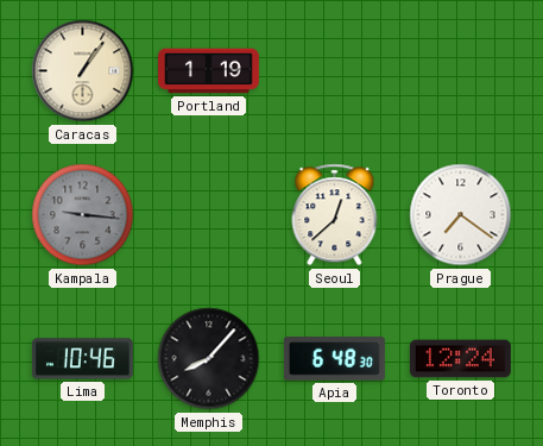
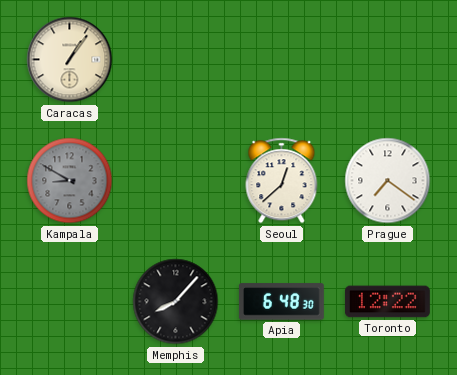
Portland: 1:19 -> none (209, 71)
Kampala: 9:16 -> 8:50 (70, 181)
Lima: 10:46 -> none (82, 359)
Toronto: 12:24 -> 12:22 (388, 302)
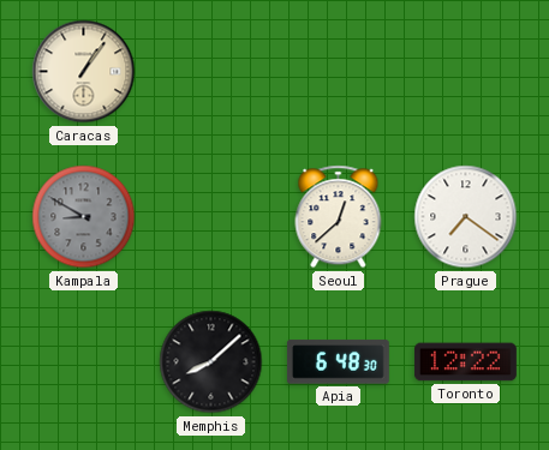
Memphis: 8:07 -> 8:08 (211, 362)
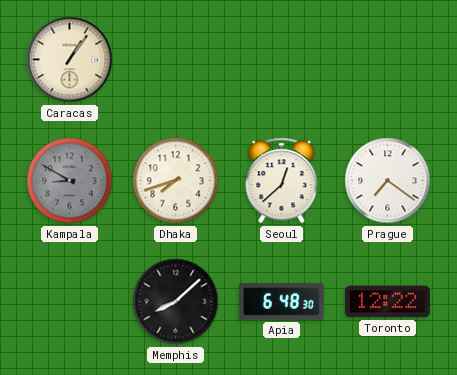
Dhaka: none -> 7:42 (176, 181)
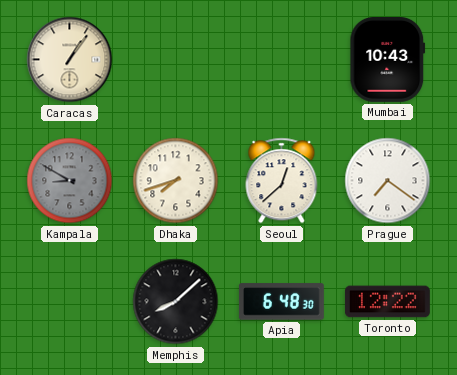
Mumbai: none -> 10:43 (388, 59)
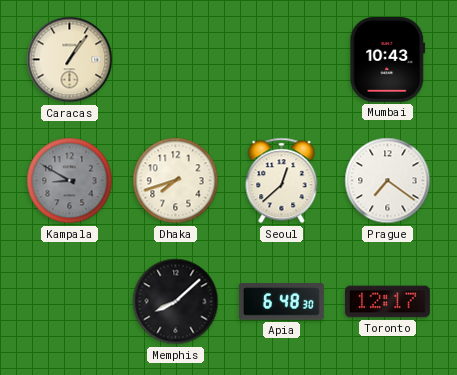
Toronto: 12:22 -> 12:17 (388, 302)
